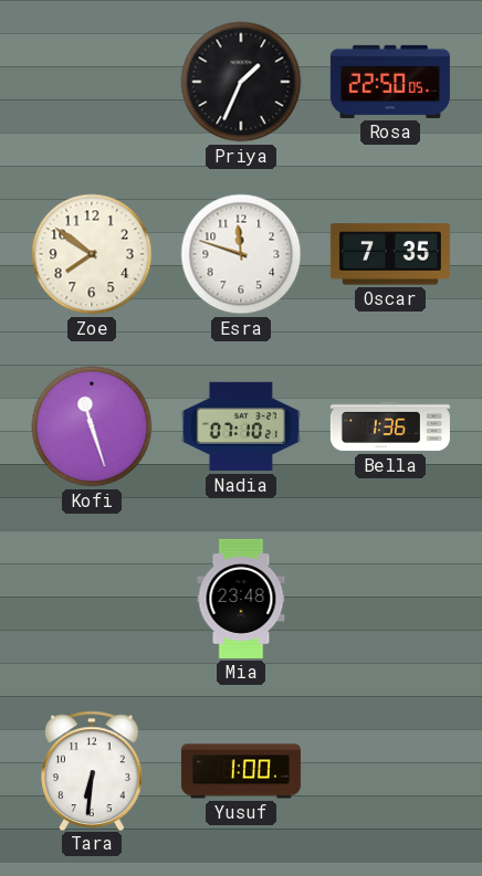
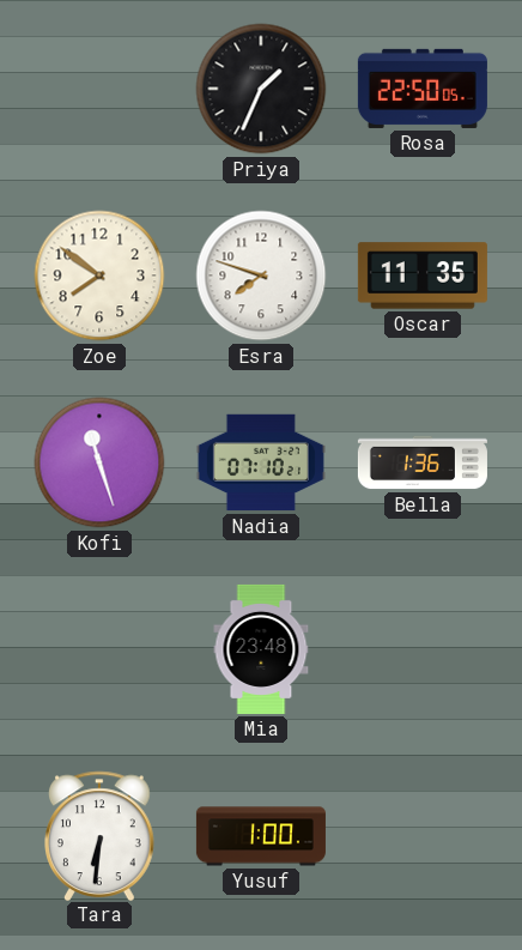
Esra: 11:48 -> 7:48 (261, 276)
Oscar: 7:35 -> 11:35 (423, 276)
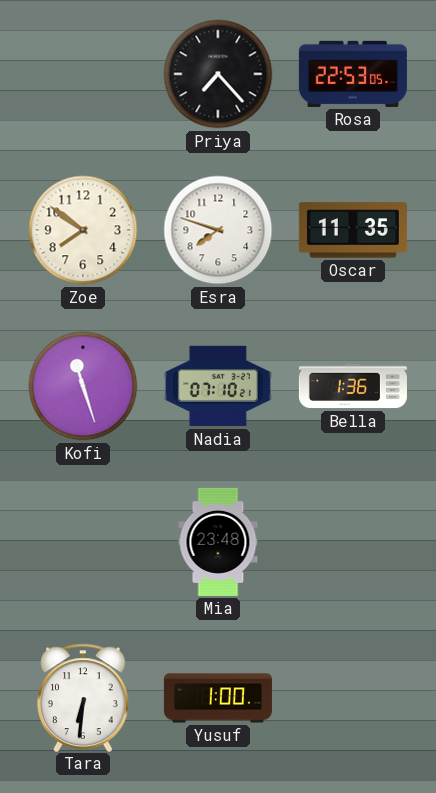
Priya: 1:34 -> 7:23 (218, 74)
Rosa: 22:50 -> 22:53 (353, 74)
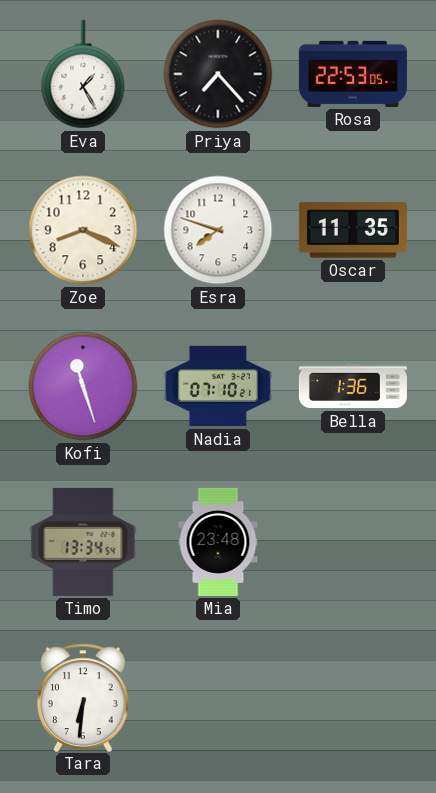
Eva: none -> 1:25 (83, 74)
Zoe: 7:51 -> 8:19 (83, 230)
Timo: none -> 13:34 (83, 542)
Yusuf: 1:00 -> none (218, 698)
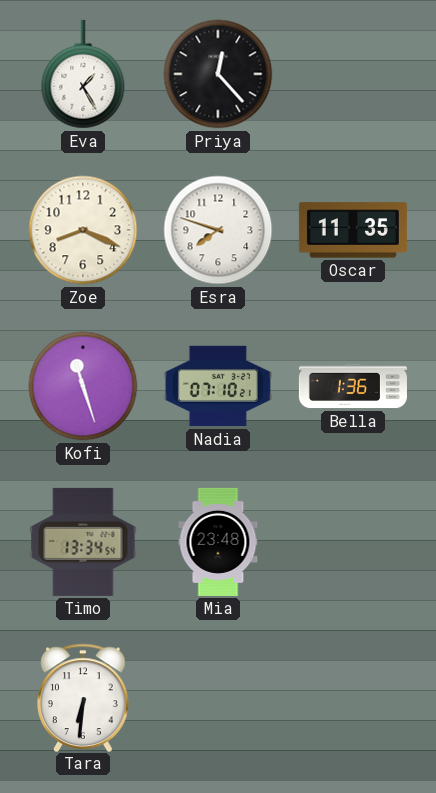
Priya: 7:23 -> 12:23 (218, 74)
Rosa: 22:53 -> none (353, 74)
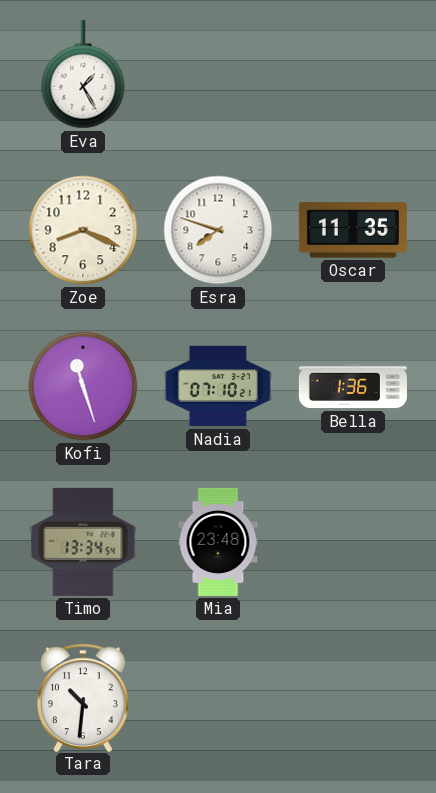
Priya: 12:23 -> none (218, 74)
Tara: 6:31 -> 10:31 (84, 697)
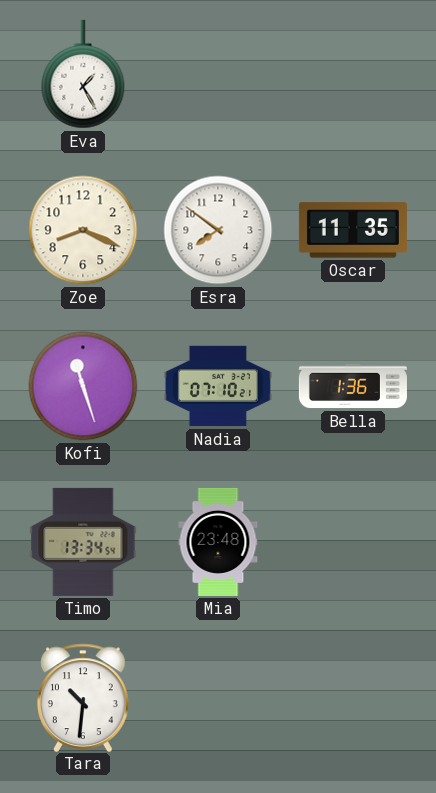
Esra: 7:48 -> 7:51 (218, 230)
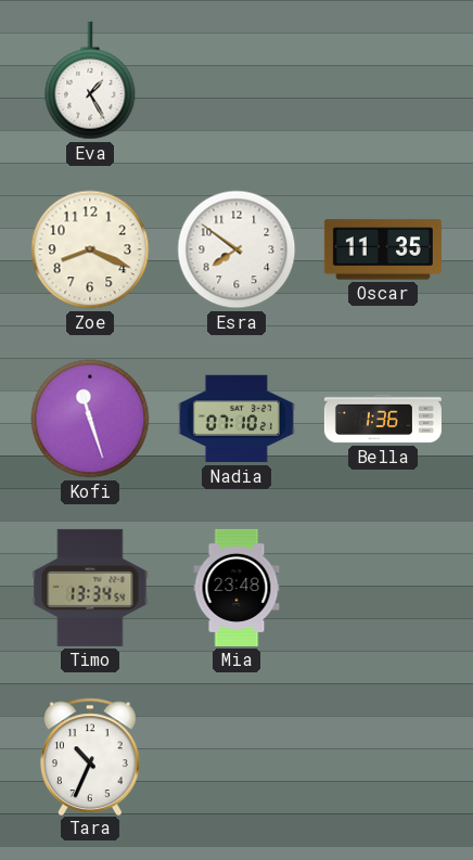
Tara: 10:31 -> 10:34 (91, 756)
